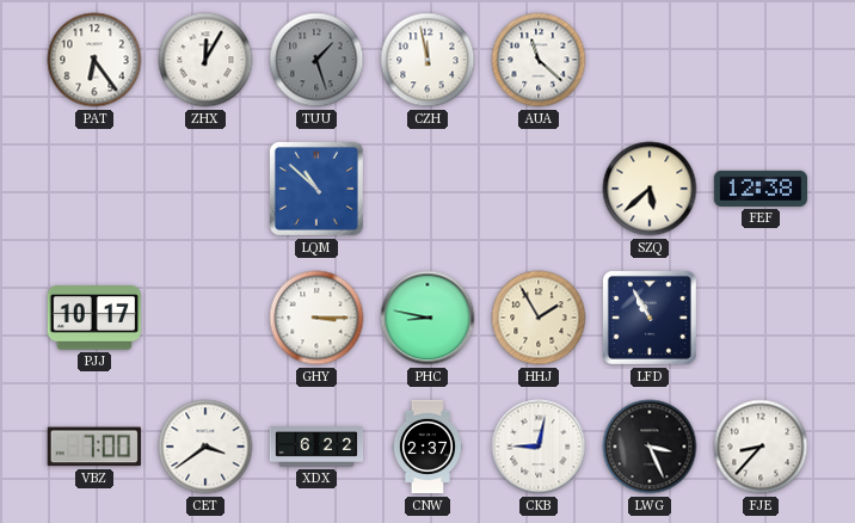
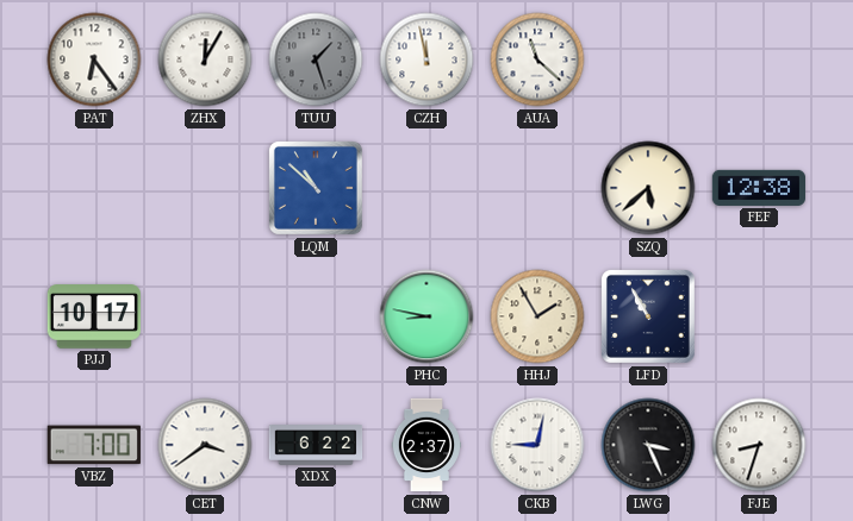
GHY: 3:15 -> none (316, 318)
FJE: 8:37 -> 8:33 (759, 445)
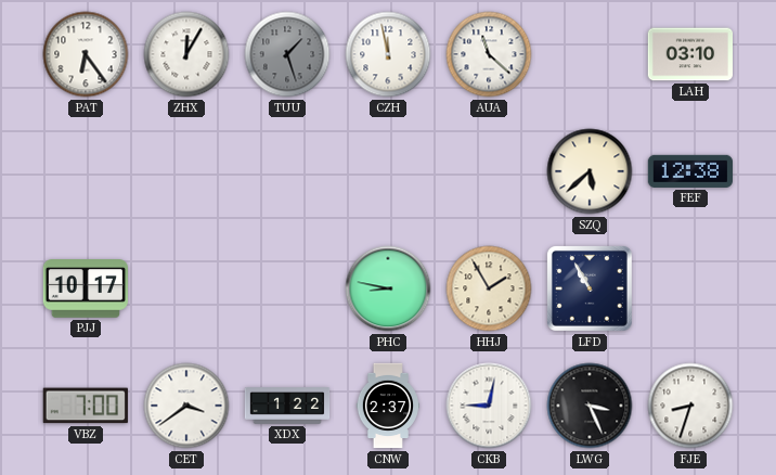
LAH: none -> 03:10 (689, 54)
LQM: 10:52 -> none (316, 188)
XDX: 6:22 -> 1:22 (287, 407)
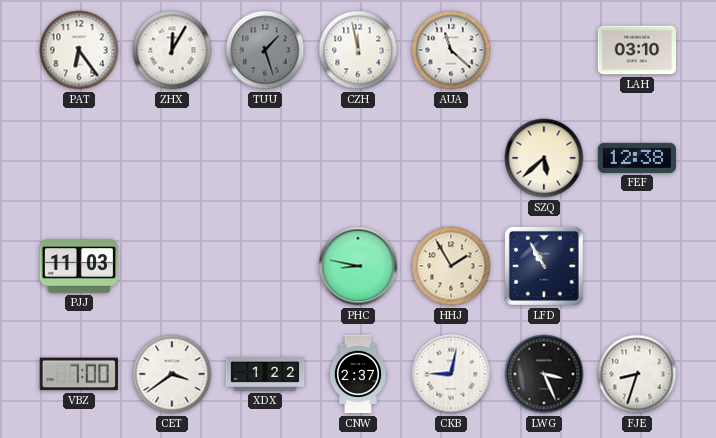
PJJ: 10:17 -> 11:03 (78, 266)
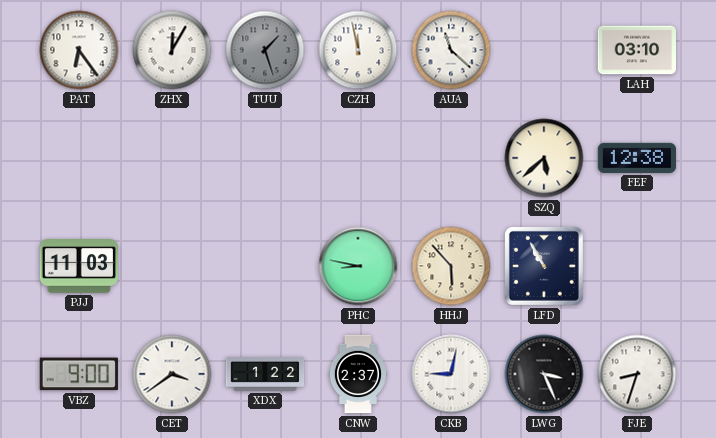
HHJ: 1:55 -> 5:53 (451, 266)
VBZ: 7:00 -> 9:00 (79, 374)
